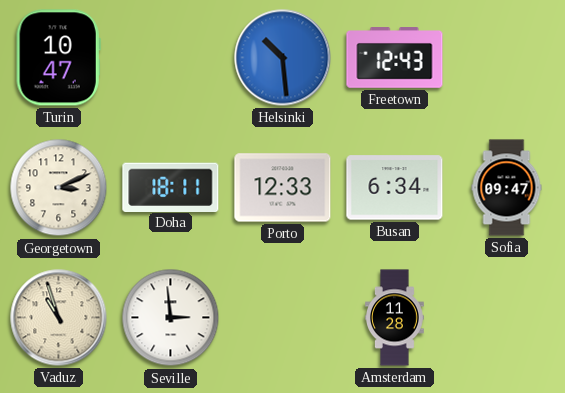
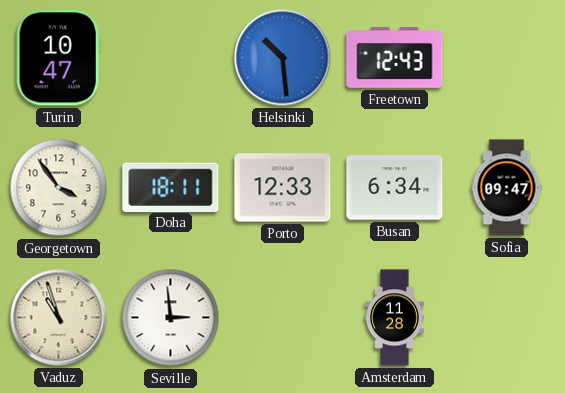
Georgetown: 3:11 -> 3:54 (59, 188)
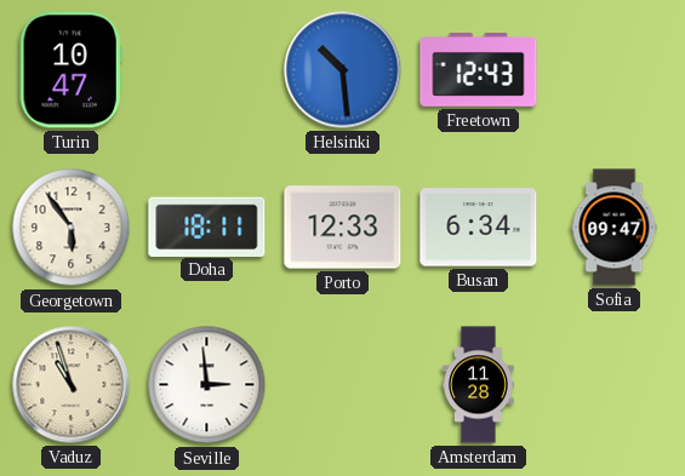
Georgetown: 3:54 -> 5:54 (72, 228)
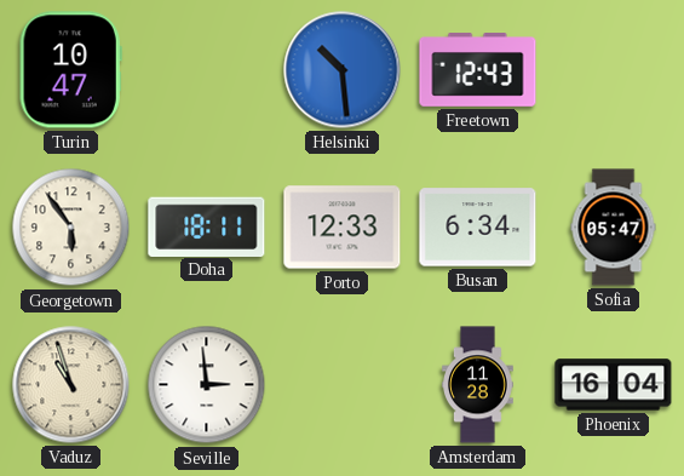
Sofia: 09:47 -> 05:47 (614, 228)
Phoenix: none -> 16:04 (614, 385)
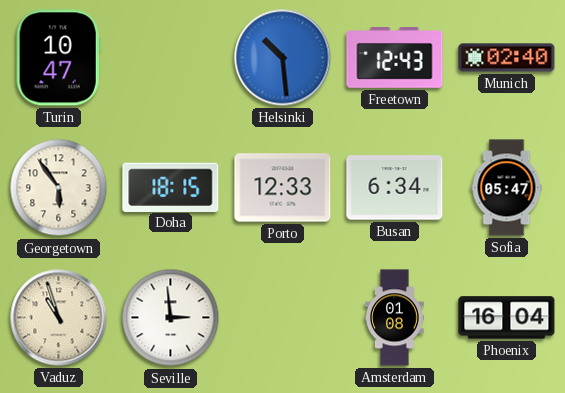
Munich: none -> 02:40 (507, 58)
Doha: 18:11 -> 18:15 (171, 187)
Amsterdam: 11:28 -> 01:08 (395, 318)
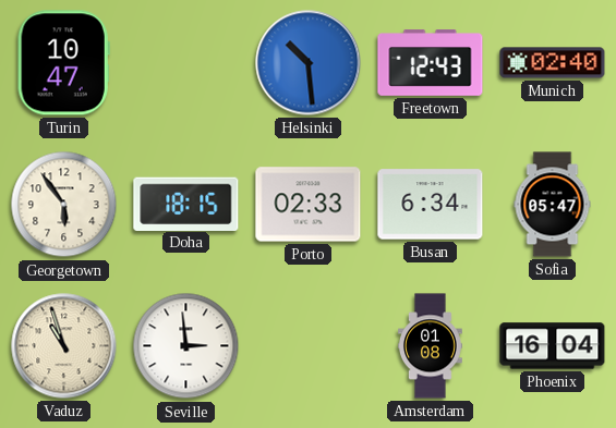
Porto: 12:33 -> 02:33 (309, 205)
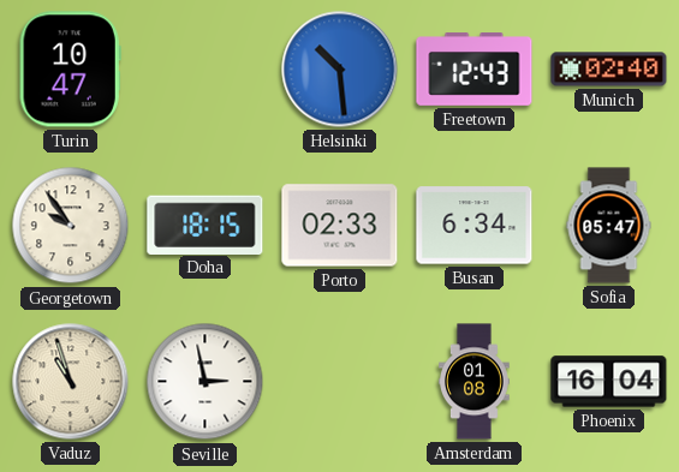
Georgetown: 5:54 -> 9:54 (71, 226)
Seville: 2:59 -> 2:58 (206, 382)
